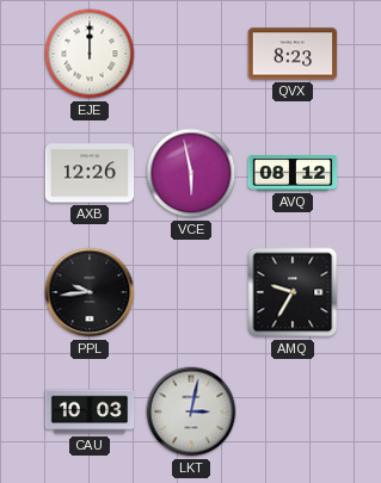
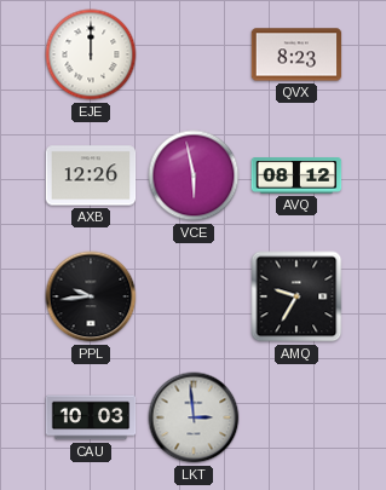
LKT: 3:02 -> 2:59 (194, 417)
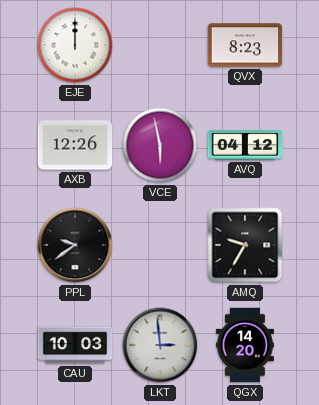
AVQ: 08:12 -> 04:12 (245, 145)
PPL: 9:44 -> 9:39 (75, 245)
QGX: none -> 14:20 (245, 345)
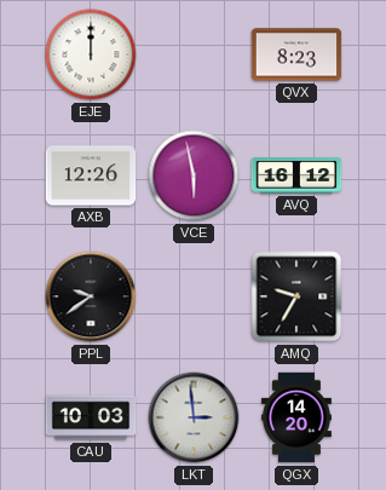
AVQ: 04:12 -> 16:12 (296, 175)
